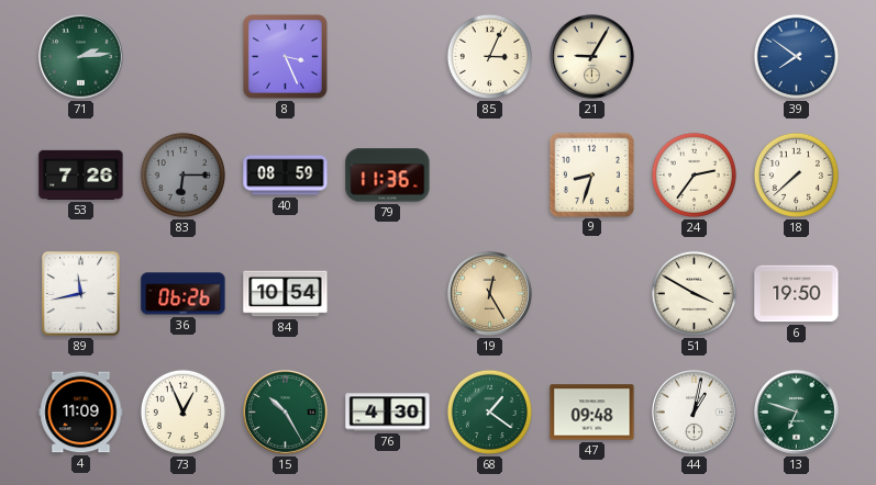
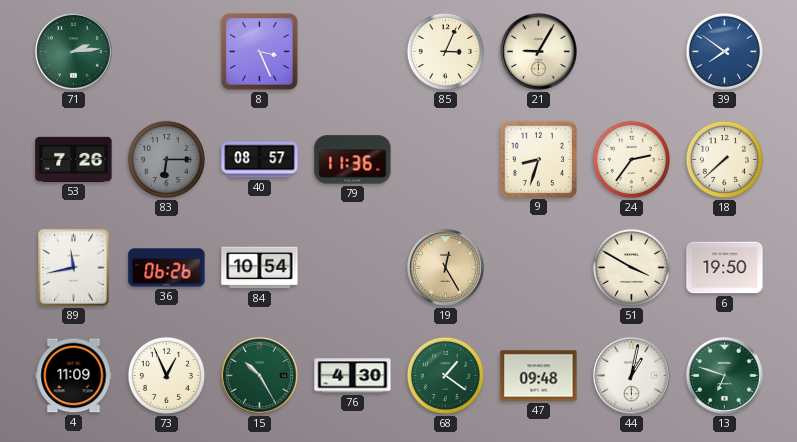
40: 08:59 -> 08:57 (260, 160)
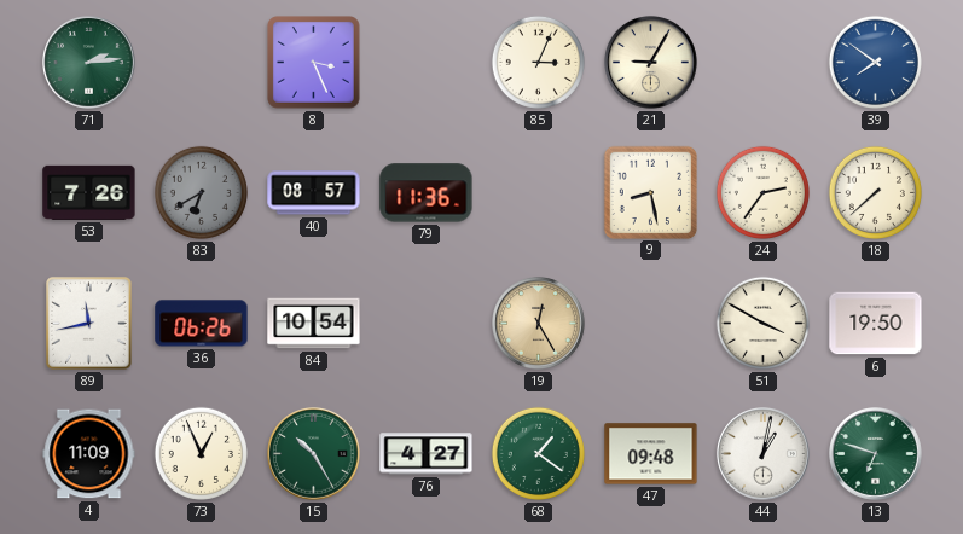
83: 6:15 -> 6:40 (201, 192)
9: 8:33 -> 8:28 (650, 192)
76: 4:30 -> 4:27 (427, 454)
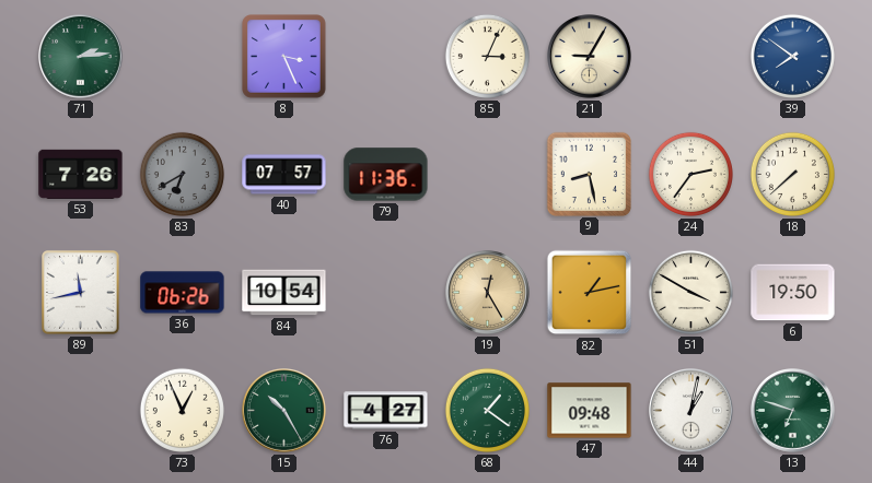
40: 08:57 -> 07:57 (284, 175)
82: none -> 1:13 (590, 293)
4: 11:09 -> none (89, 454)
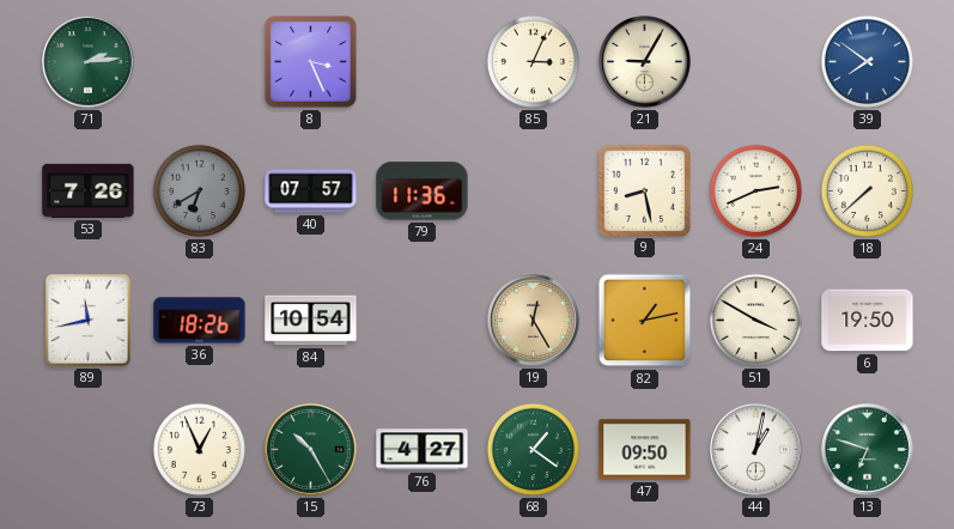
24: 2:36 -> 2:41 (755, 190)
36: 06:26 -> 18:26 (200, 321)
47: 09:48 -> 09:50 (645, 450)
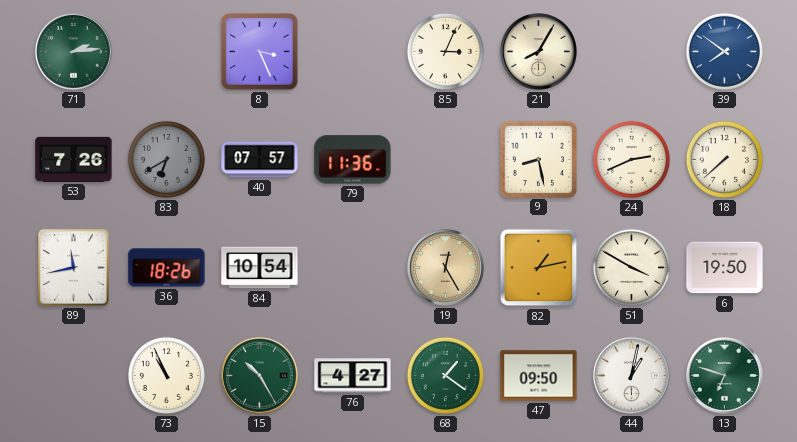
21: 9:05 -> 8:05 (539, 52)
73: 12:56 -> 10:56 (166, 375)
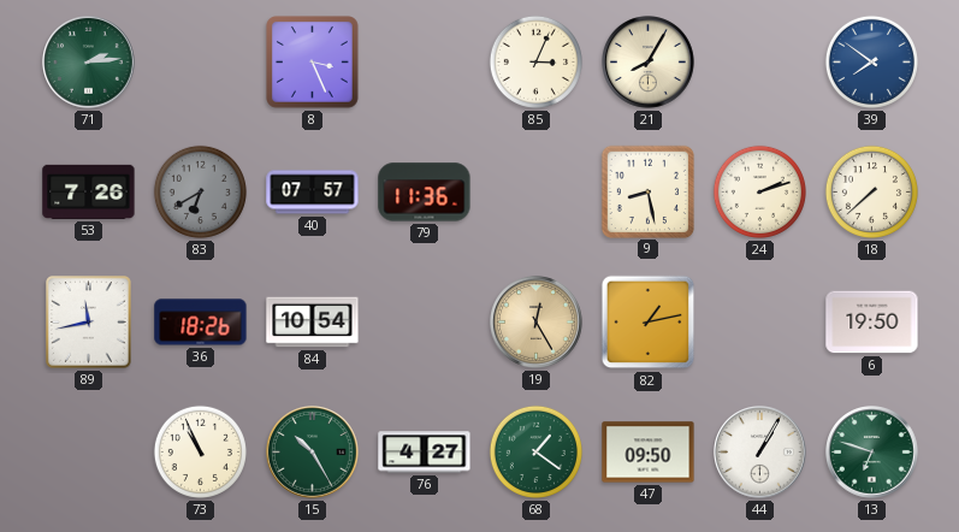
24: 2:41 -> 2:12 (759, 191)
51: 3:50 -> none (631, 267)
44: 1:02 -> 1:05 (760, 453)
